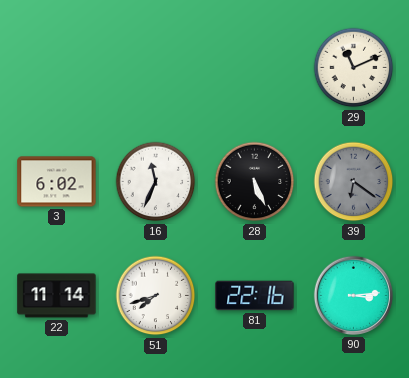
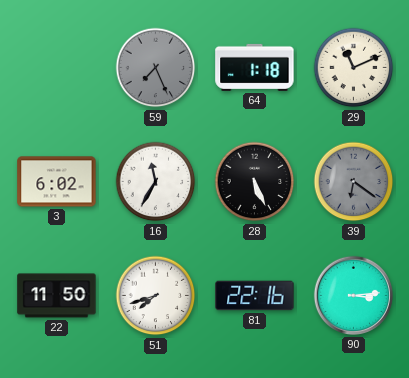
59: none -> 7:26 (156, 68)
64: none -> 1:18 (255, 67)
16: 11:34 -> 11:35 (156, 182)
22: 11:14 -> 11:50 (57, 296)
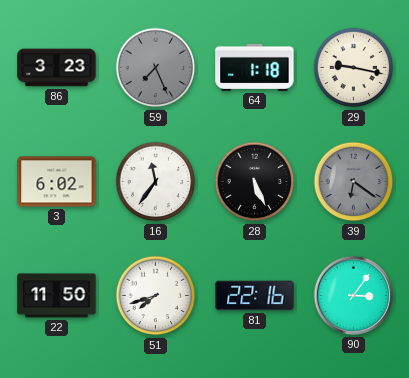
86: none -> 3:23 (57, 68)
29: 11:11 -> 9:17 (354, 68)
16: 11:35 -> 11:36 (156, 182)
90: 3:14 -> 3:06 (353, 295)
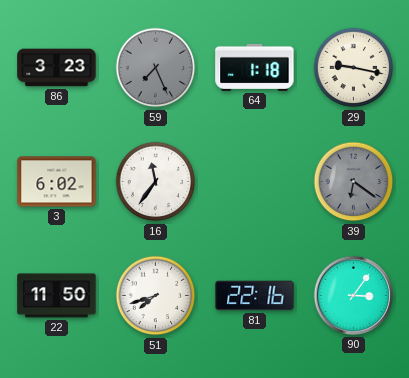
28: 5:26 -> none (255, 182)
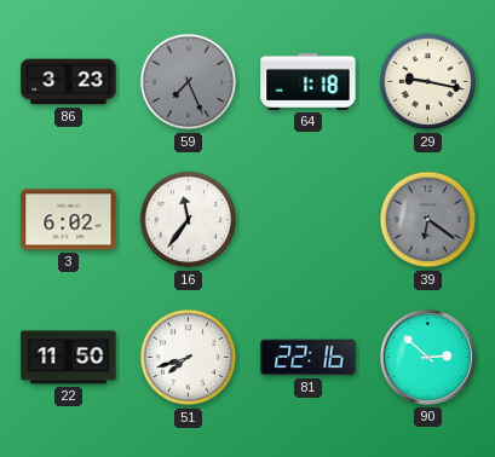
90: 3:06 -> 2:52 (427, 357)
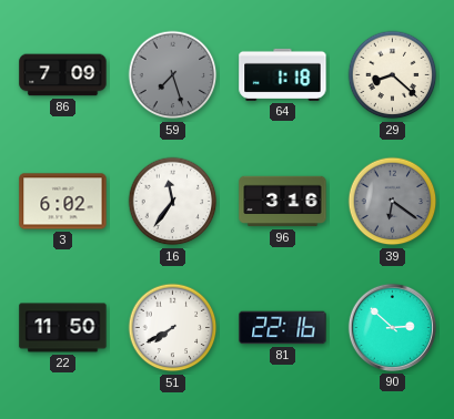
86: 3:23 -> 7:09 (63, 75)
59: 7:26 -> 7:27 (173, 75)
29: 9:17 -> 8:22 (393, 75)
96: none -> 3:16 (283, 202)
51: 7:42 -> 7:40 (173, 328)
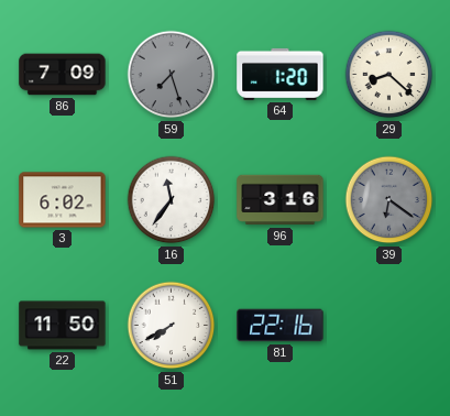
64: 1:18 -> 1:20 (281, 74)
90: 2:52 -> none (392, 327)
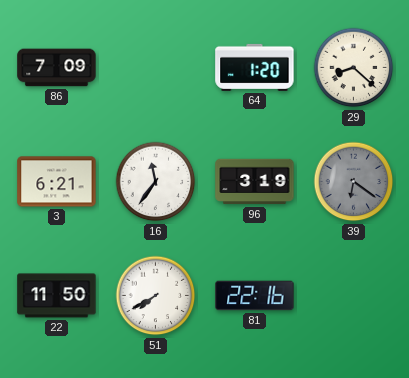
59: 7:27 -> none (172, 75)
3: 6:02 -> 6:21 (57, 182)
96: 3:16 -> 3:19 (255, 182)
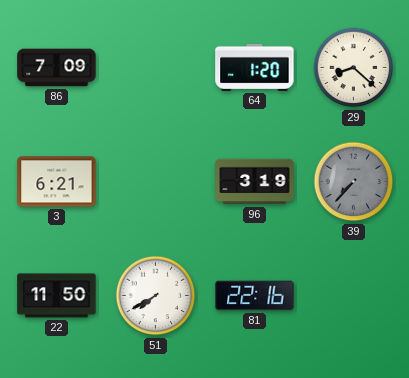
16: 11:36 -> none (156, 182)
39: 6:21 -> 7:37 (354, 182)
